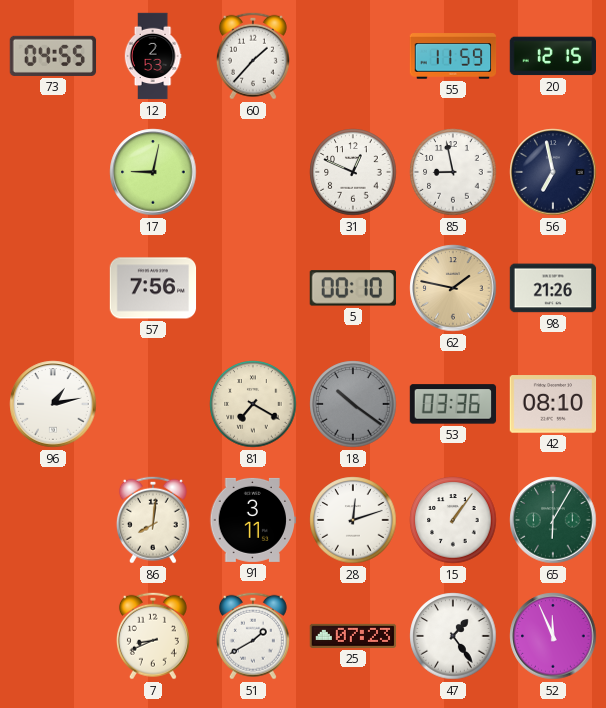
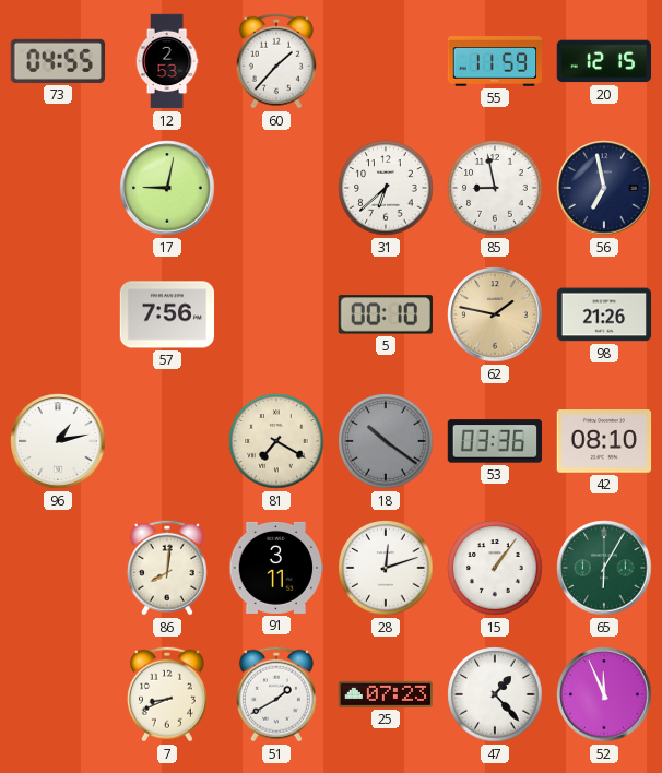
31: 12:49 -> 6:38 (386, 188)
47: 1:24 -> 1:23 (495, 694)
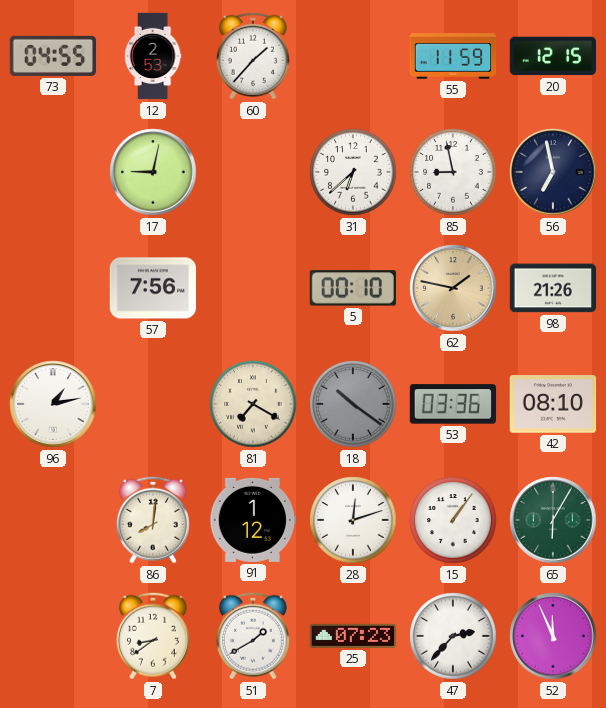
91: 3:11 -> 1:12 (253, 520)
7: 8:41 -> 8:39 (153, 636)
47: 1:23 -> 2:37 (453, 636)
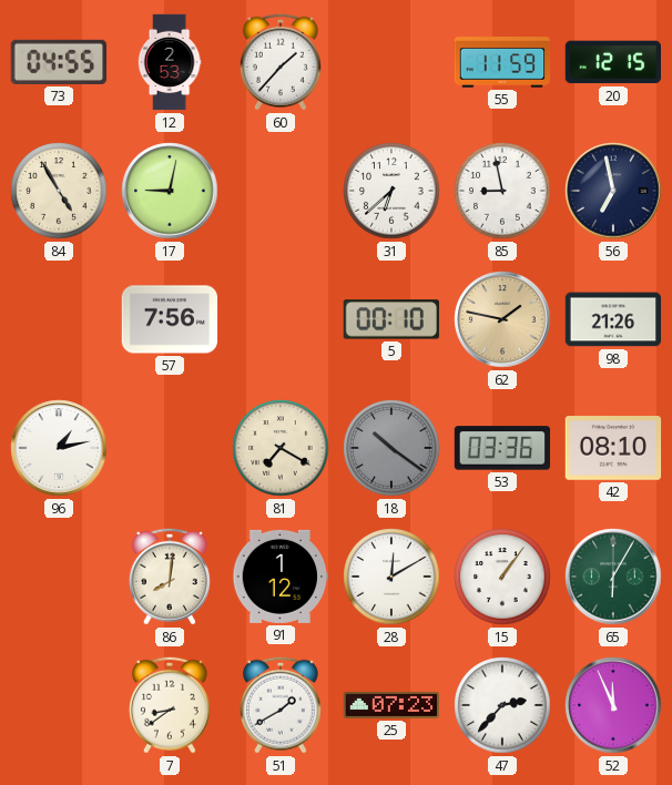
84: none -> 4:55 (59, 191)
28: 12:12 -> 12:10 (391, 577)
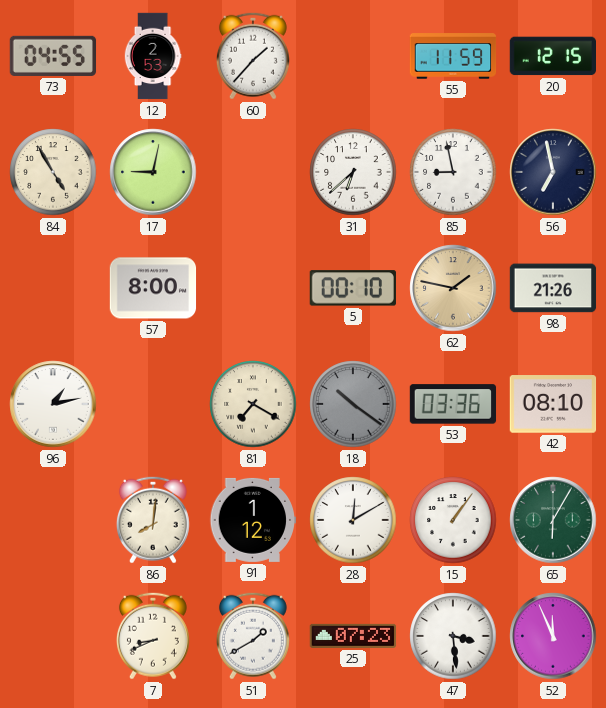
57: 7:56 -> 8:00 (153, 288)
7: 8:39 -> 8:41 (153, 636)
47: 2:37 -> 3:29 (453, 636)
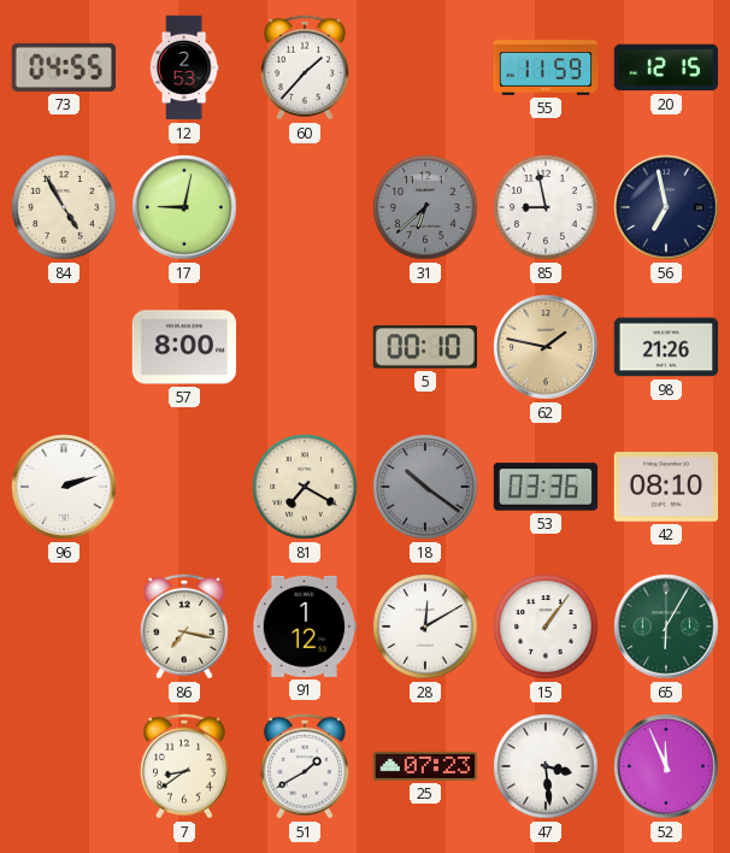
31 dial: white -> grey (425, 207)
96: 1:13 -> 2:12 (64, 487)
86: 8:01 -> 7:17 (184, 626)
7: 8:41 -> 8:39 (184, 766)
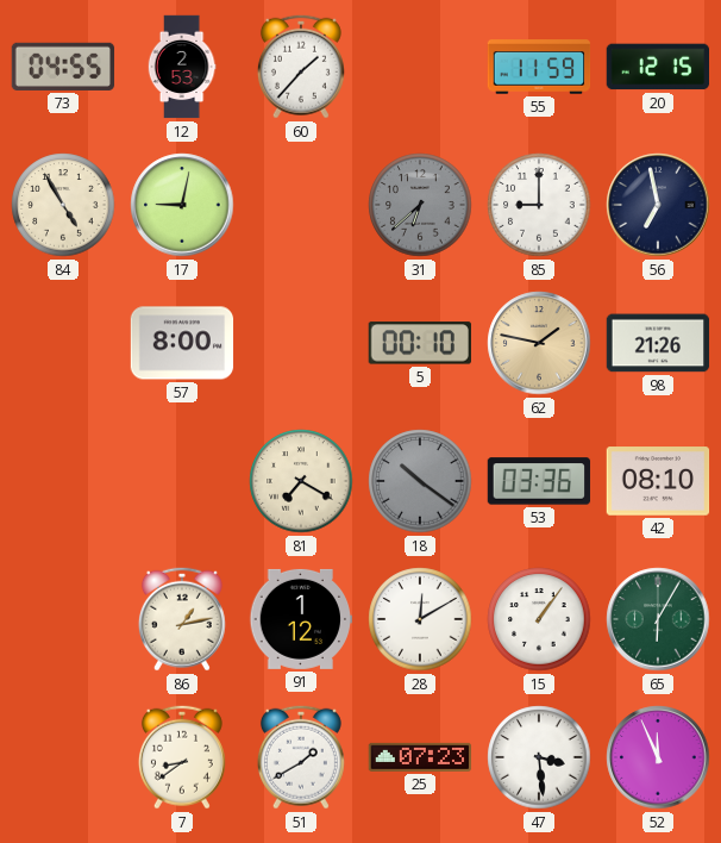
85: 8:58 -> 9:00 (539, 205)
96: 2:12 -> none (64, 487)
86: 7:17 -> 1:13 (182, 619)
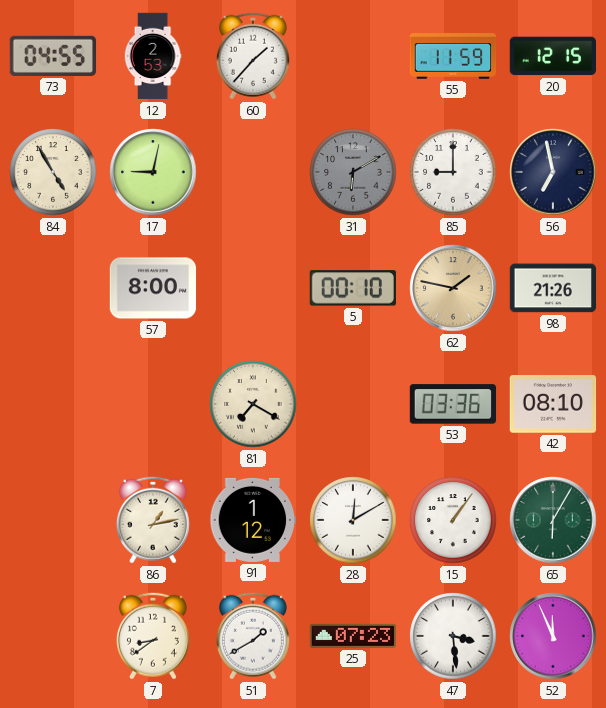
31: 6:38 -> 6:10 (353, 172)
18: 10:21 -> none (420, 481)
